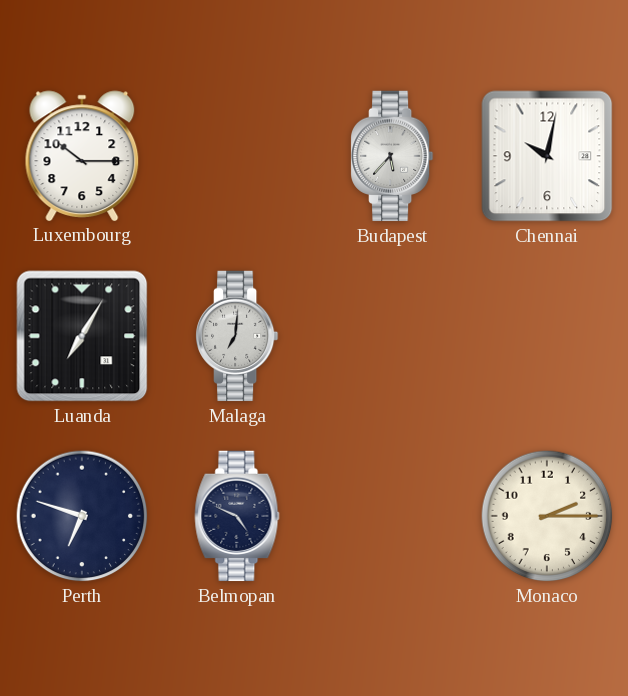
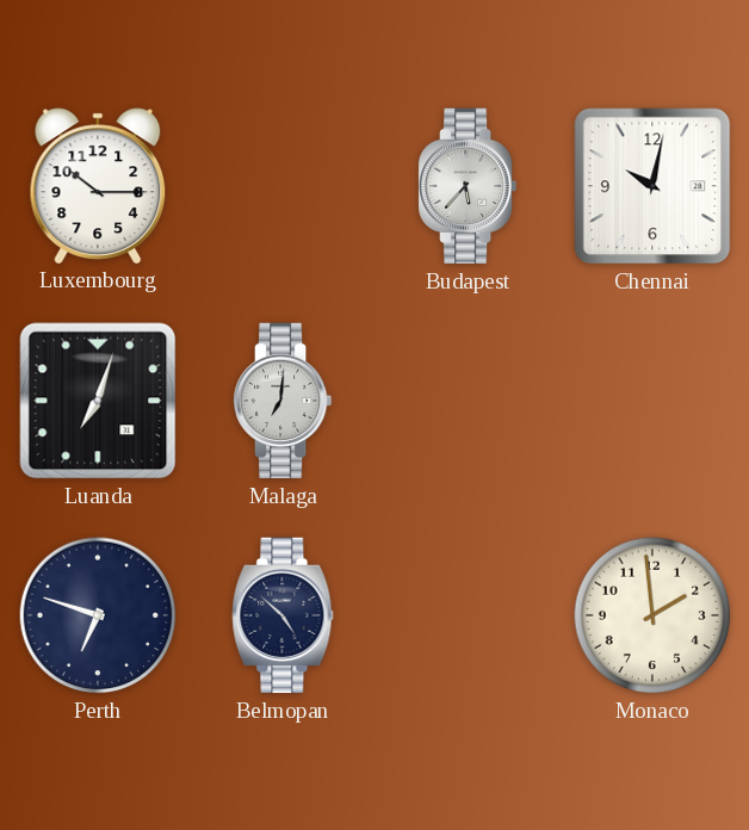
Luanda: 7:05 -> 7:03 (98, 401)
Belmopan: 4:49 -> 4:52 (283, 615)
Monaco: 2:15 -> 1:59 (652, 615)
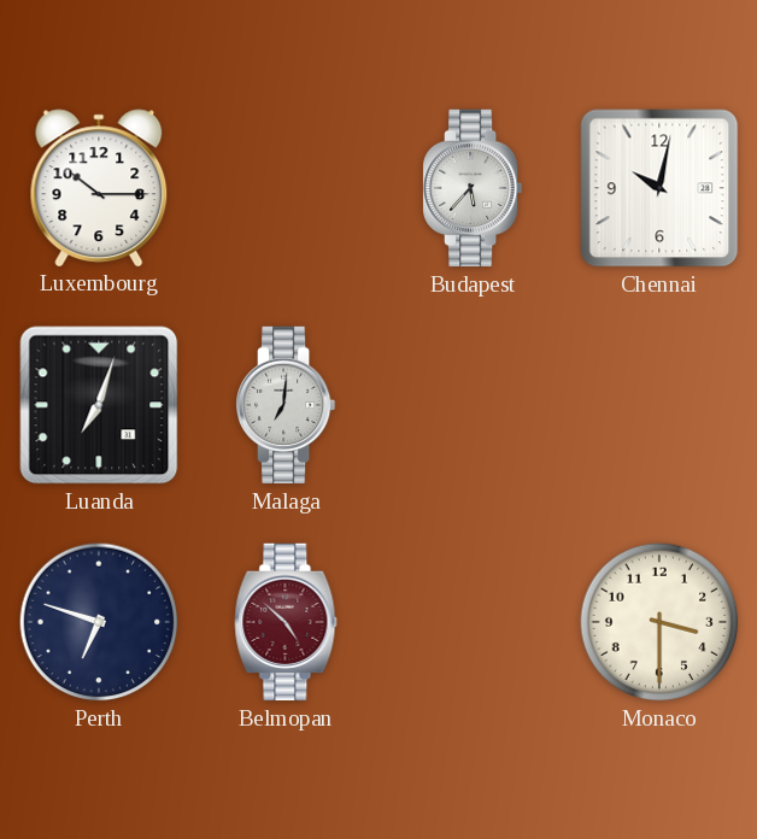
Belmopan dial: navy -> burgundy (286, 622)
Monaco: 1:59 -> 3:30 (659, 622)
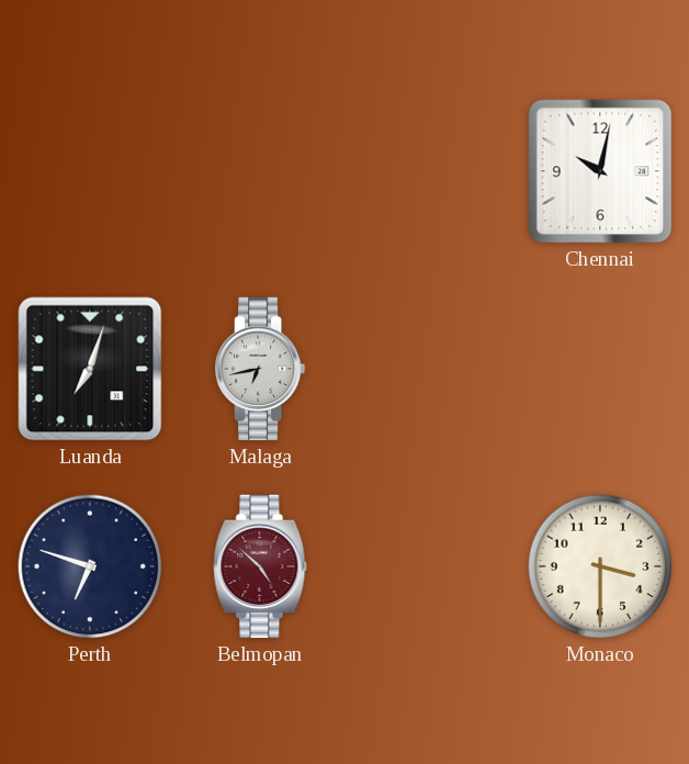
Luxembourg: 10:15 -> none (99, 188)
Budapest: 5:37 -> none (474, 188)
Malaga: 7:01 -> 6:43 (261, 369)
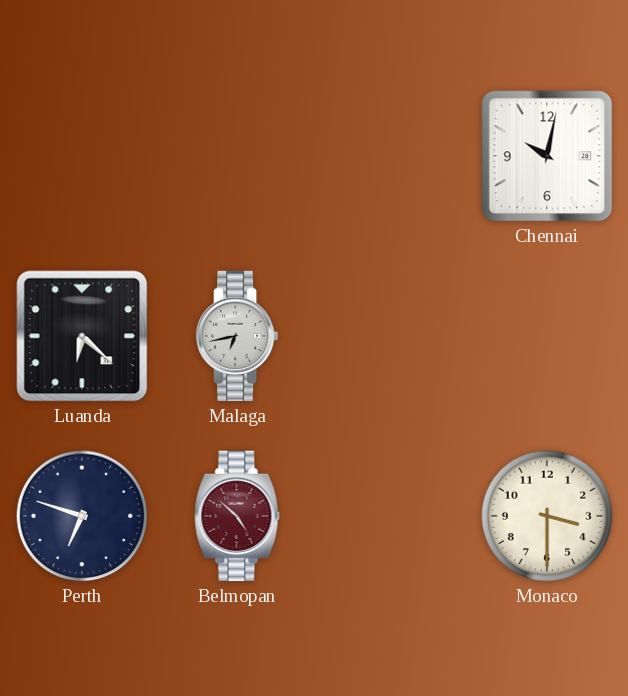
Luanda: 7:03 -> 6:22 (82, 336)
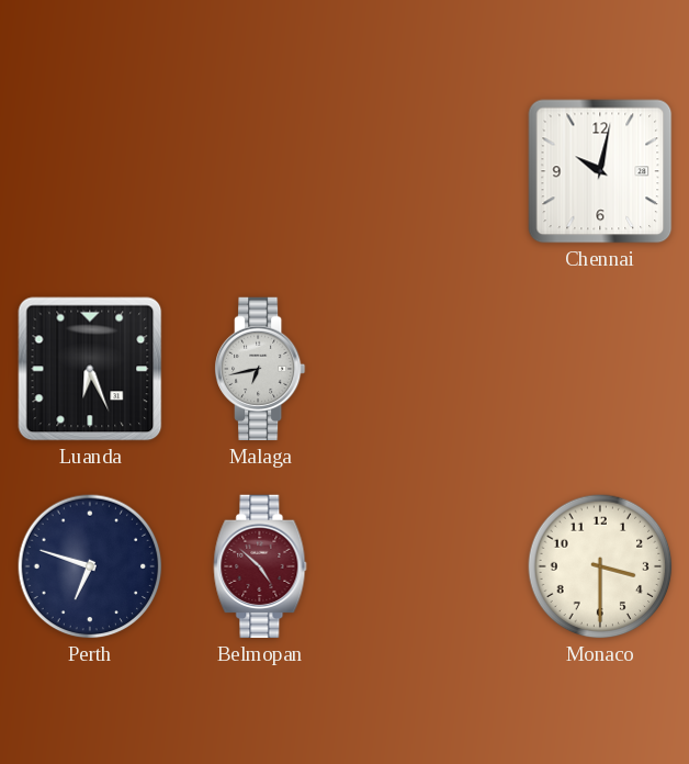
Luanda: 6:22 -> 6:26 (90, 369)
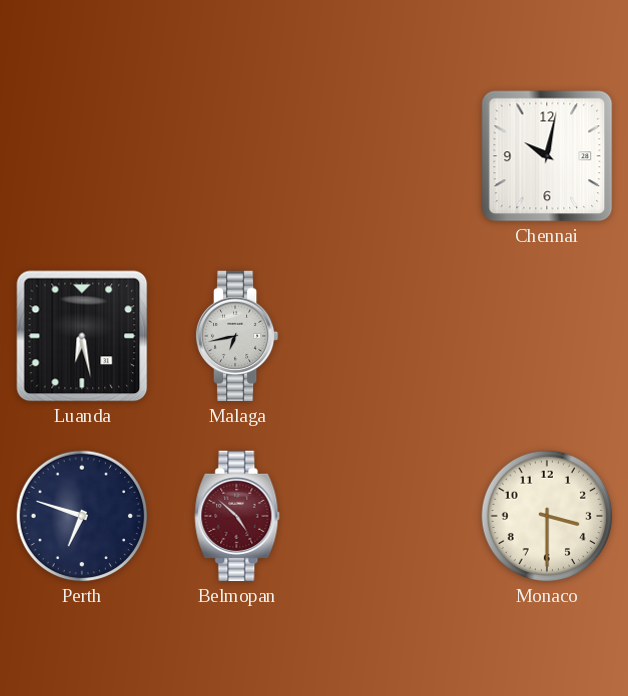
Luanda: 6:26 -> 6:28 (82, 336)
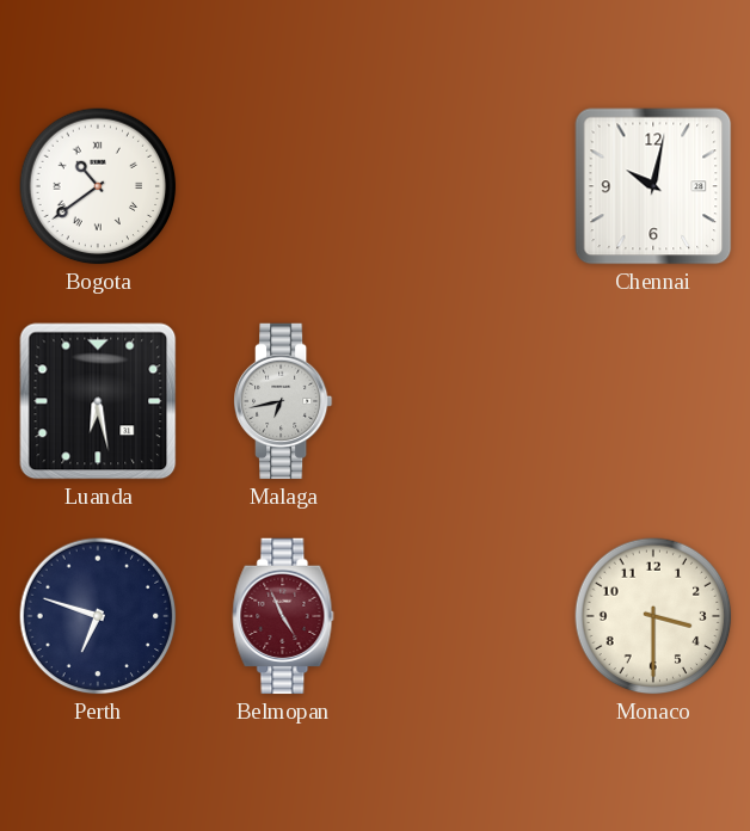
Bogota: none -> 10:39 (98, 186)
Belmopan: 4:52 -> 4:56 (283, 616)
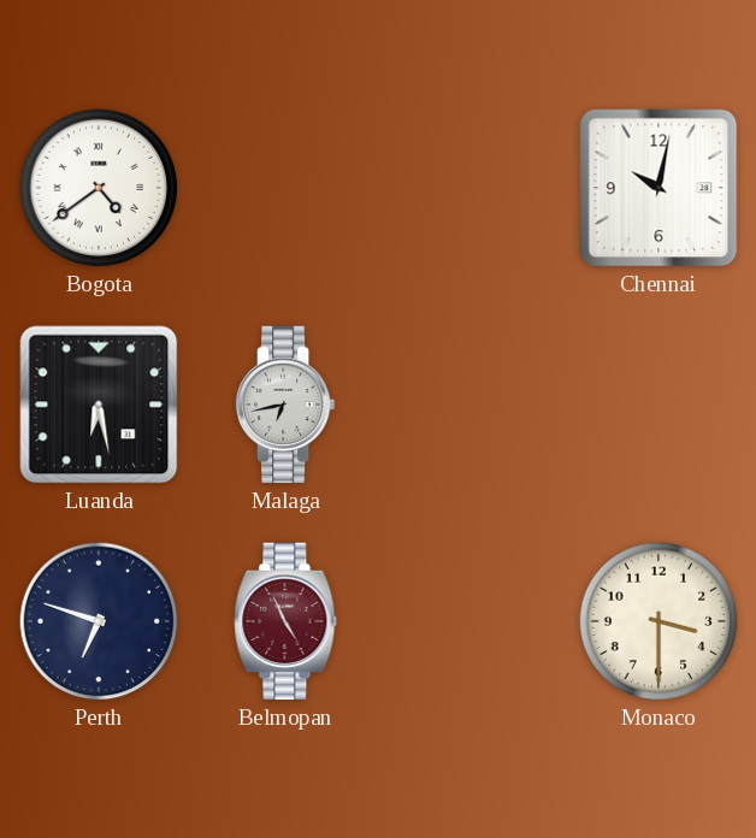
Bogota: 10:39 -> 4:39 (99, 188)
